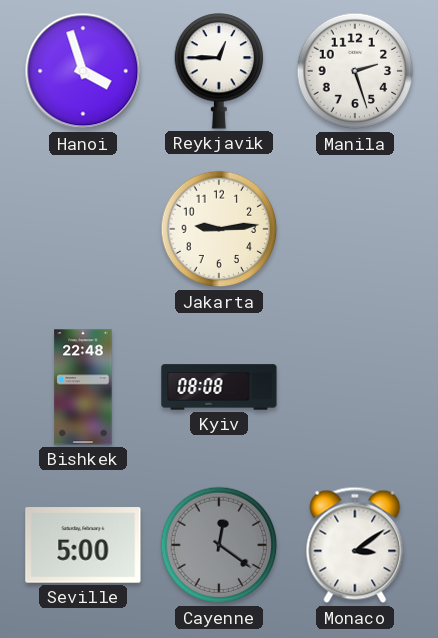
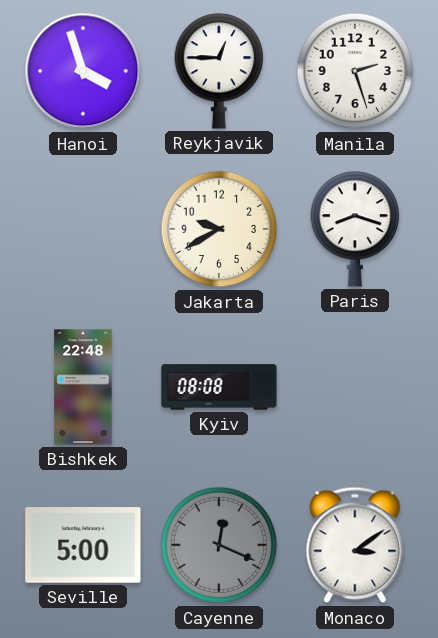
Jakarta: 9:14 -> 9:40 (219, 229)
Paris: none -> 8:18 (355, 229)
Cayenne: 12:21 -> 12:19 (219, 545)
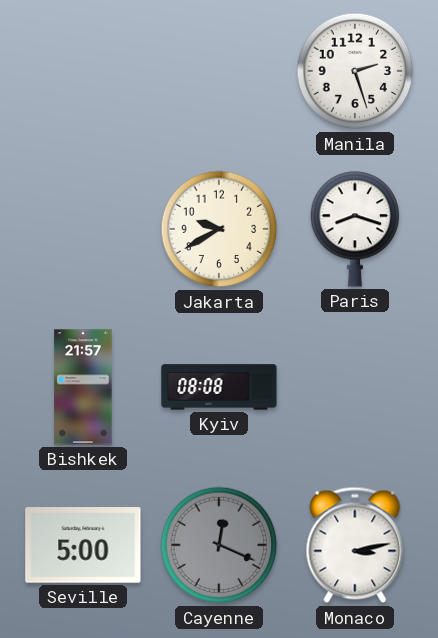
Hanoi: 3:57 -> none (83, 71)
Reykjavik: 12:45 -> none (219, 71)
Bishkek: 22:48 -> 21:57 (83, 387)
Monaco: 3:09 -> 3:13 (355, 545)
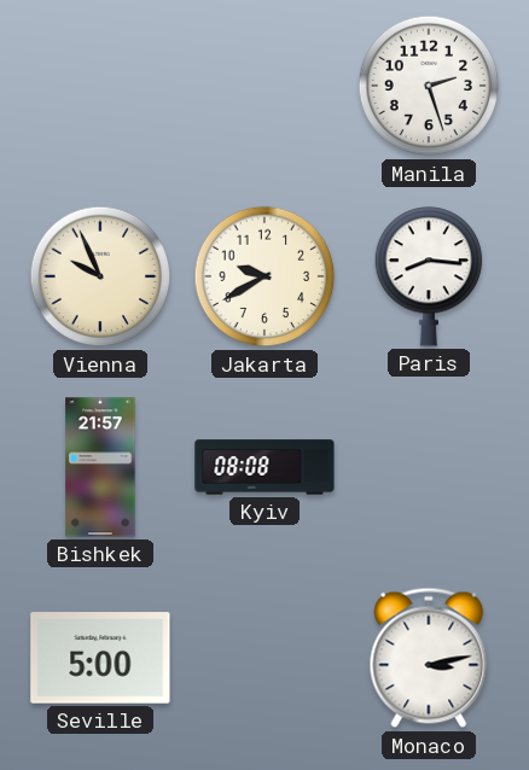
Vienna: none -> 9:56 (100, 276)
Paris: 8:18 -> 8:16 (429, 276)
Cayenne: 12:19 -> none (219, 545)
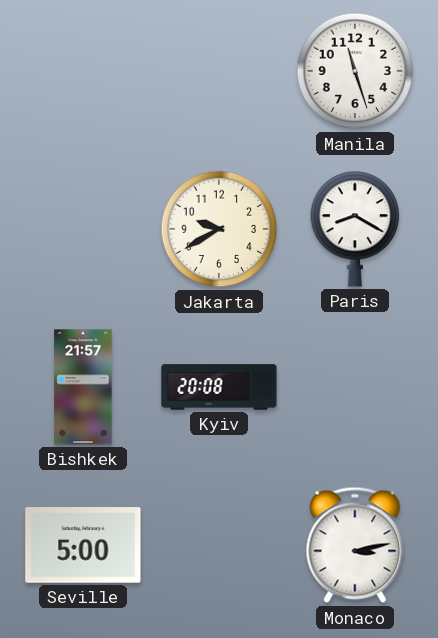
Manila: 2:27 -> 11:27 (355, 71)
Vienna: 9:56 -> none (100, 276)
Paris: 8:16 -> 8:20 (355, 229)
Kyiv: 08:08 -> 20:08 (219, 387)
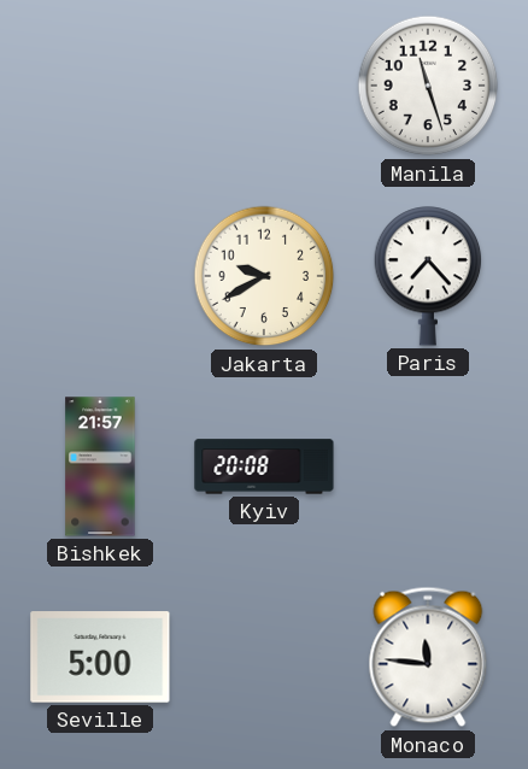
Paris: 8:20 -> 7:23 (428, 276)
Monaco: 3:13 -> 11:46 (428, 657)
